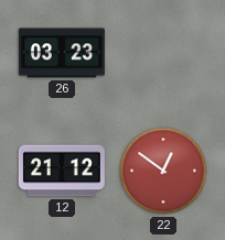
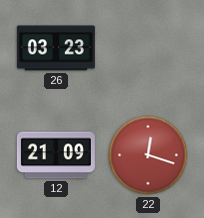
12: 21:12 -> 21:09 (56, 155)
22: 12:51 -> 12:18 (148, 155)
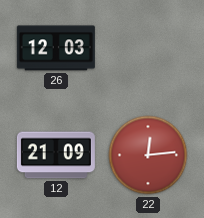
26: 03:23 -> 12:03 (56, 48)
22: 12:18 -> 12:14 (148, 155)
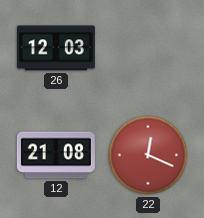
12: 21:09 -> 21:08 (56, 155)
22: 12:14 -> 12:19 (148, 155)
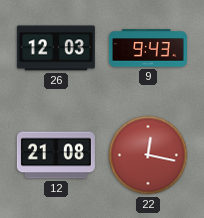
9: none -> 9:43 (148, 48)
22: 12:19 -> 12:17 (148, 155)
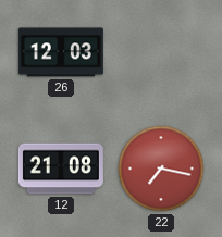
9: 9:43 -> none (148, 48)
22: 12:17 -> 7:17 (161, 169)
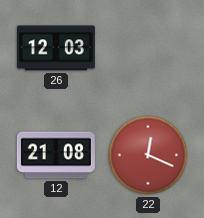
22: 7:17 -> 12:19 (148, 155)
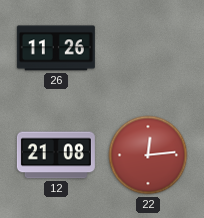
26: 12:03 -> 11:26 (56, 48)
22: 12:19 -> 12:14 (148, 155)
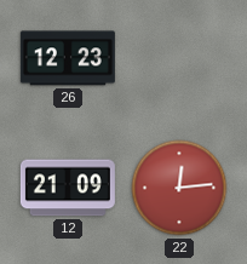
26: 11:26 -> 12:23 (68, 58)
12: 21:08 -> 21:09 (68, 188)
